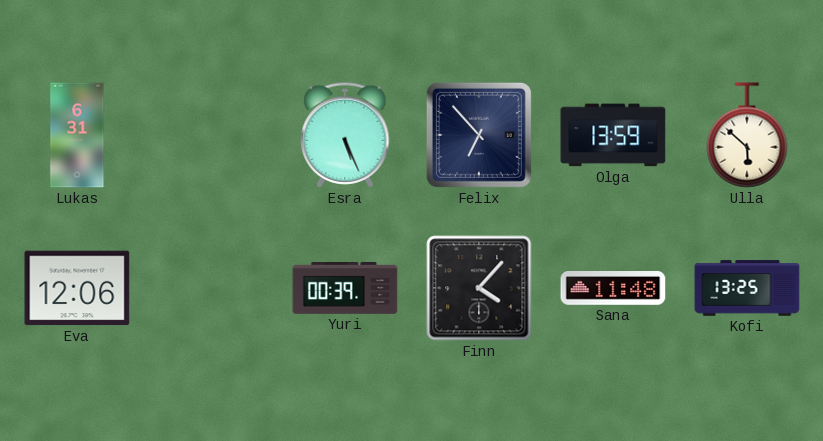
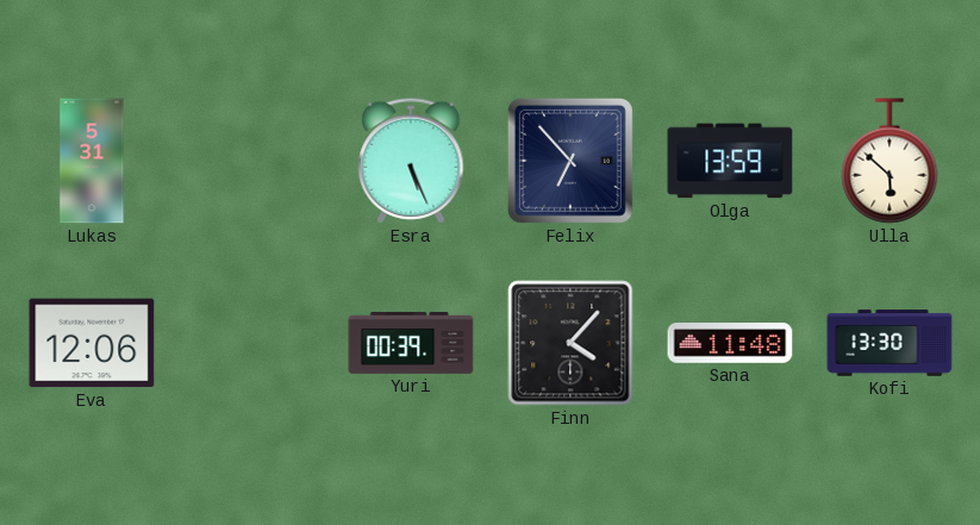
Lukas: 6:31 -> 5:31 (92, 161)
Kofi: 13:25 -> 13:30 (890, 343)
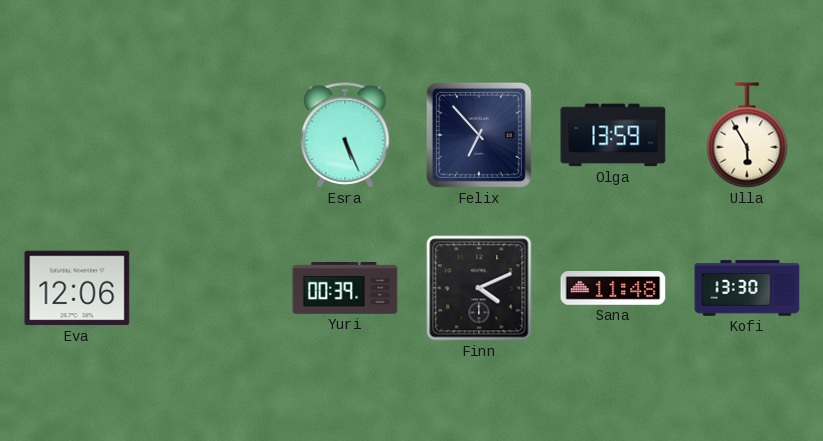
Lukas: 5:31 -> none (92, 161)
Ulla: 5:52 -> 5:55 (747, 135)
Finn: 4:07 -> 4:11 (479, 288)
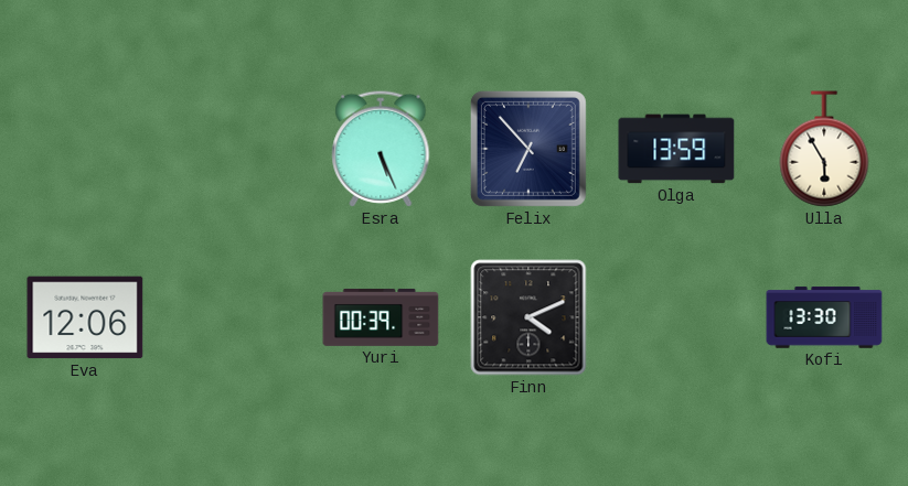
Sana: 11:48 -> none (613, 288)
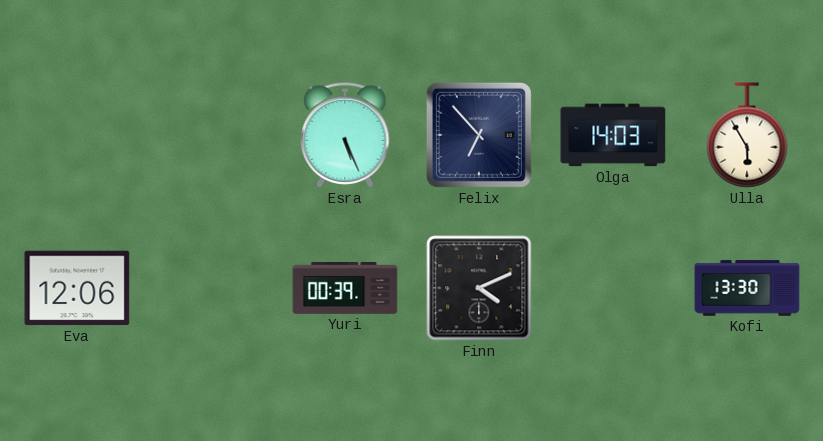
Olga: 13:59 -> 14:03 (613, 135)
